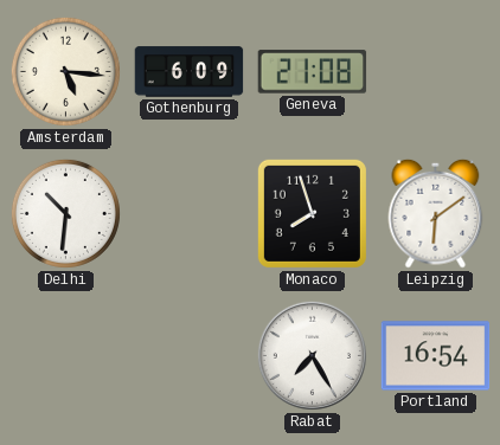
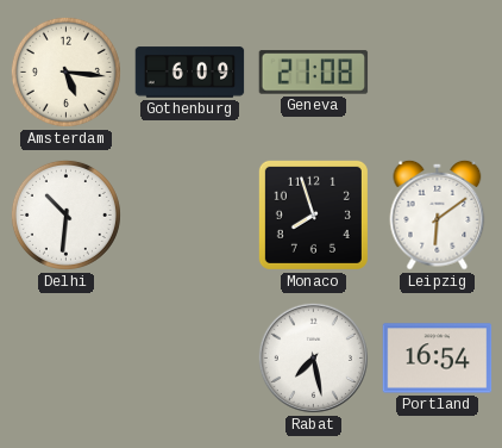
Rabat: 7:25 -> 7:28 (313, 357)
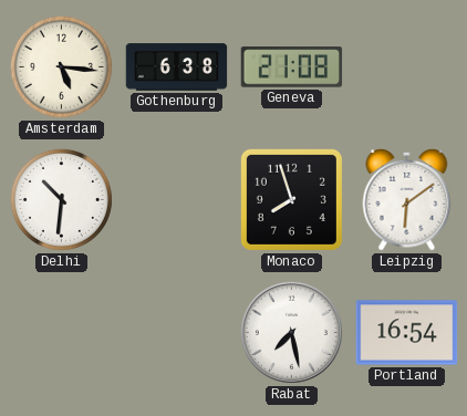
Gothenburg: 6:09 -> 6:38 (177, 67)
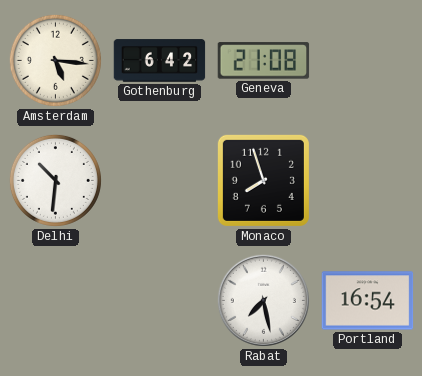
Gothenburg: 6:38 -> 6:42 (160, 61)
Leipzig: 6:09 -> none (407, 199)
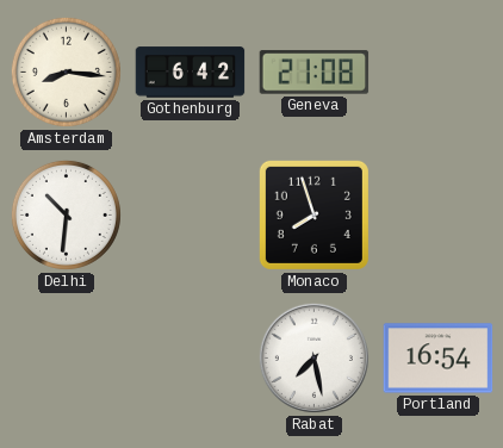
Amsterdam: 5:16 -> 8:16 (66, 71)
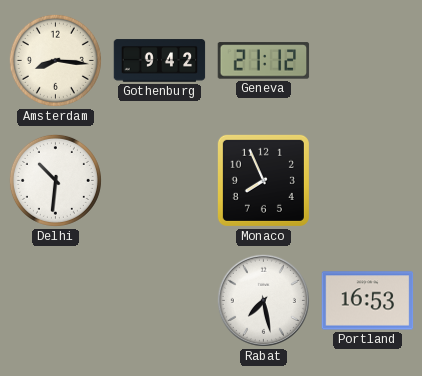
Gothenburg: 6:42 -> 9:42 (160, 61)
Geneva: 21:08 -> 21:12 (264, 61)
Monaco: 7:57 -> 7:56 (263, 180)
Portland: 16:54 -> 16:53 (368, 301)
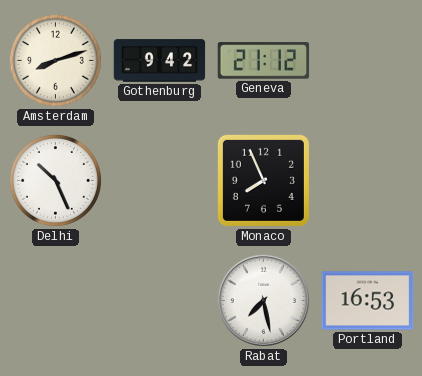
Amsterdam: 8:16 -> 8:12 (55, 60)
Delhi: 10:31 -> 10:26 (55, 180)
